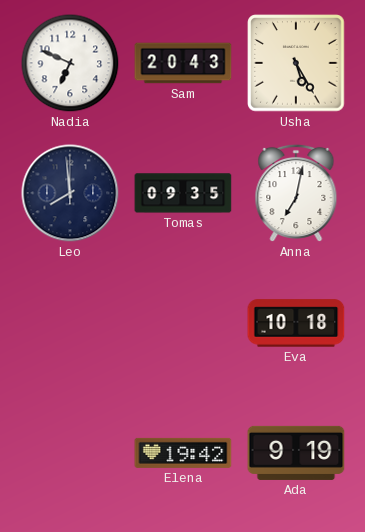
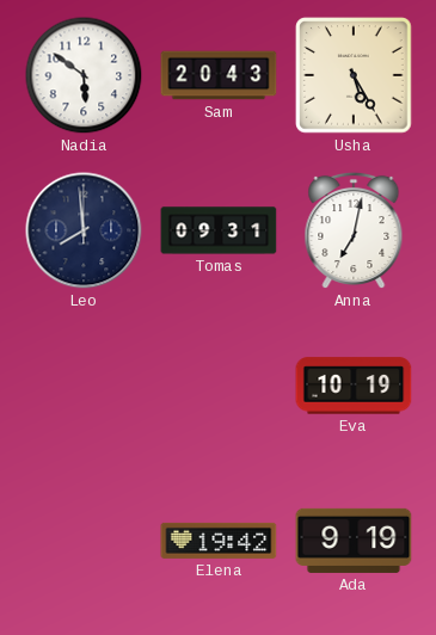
Nadia: 6:49 -> 5:51 (84, 75)
Tomas: 09:35 -> 09:31 (219, 230)
Eva: 10:18 -> 10:19 (354, 386)
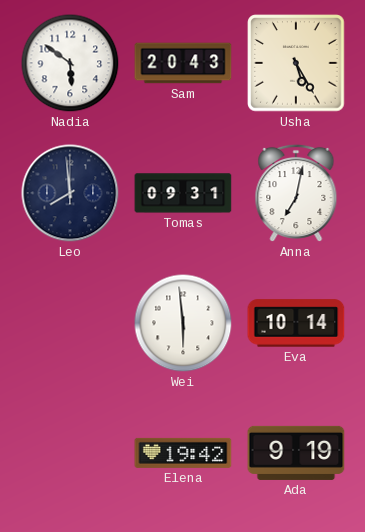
Wei: none -> 5:59 (183, 323)
Eva: 10:19 -> 10:14 (296, 323)
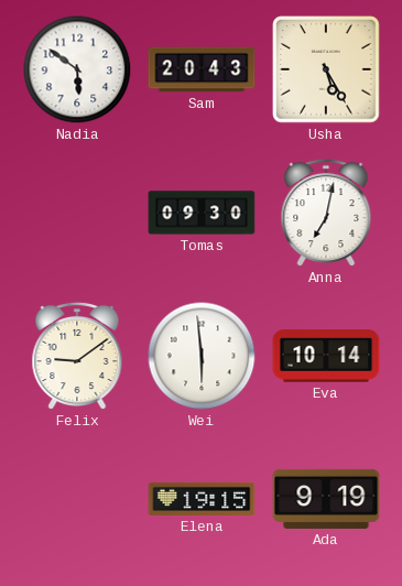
Leo: 7:59 -> none (70, 193)
Tomas: 09:31 -> 09:30 (202, 213)
Felix: none -> 9:09 (77, 356)
Elena: 19:42 -> 19:15 (202, 499)
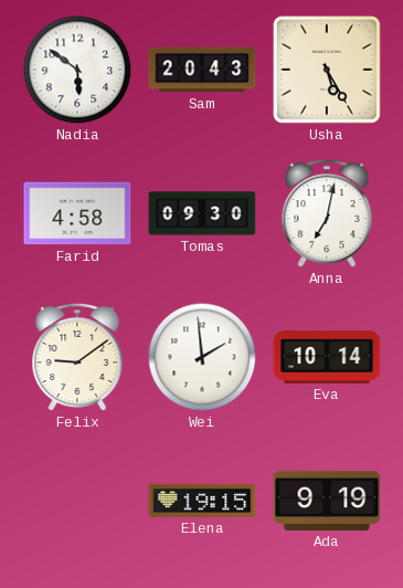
Farid: none -> 4:58 (77, 213)
Wei: 5:59 -> 1:59 (202, 357)
